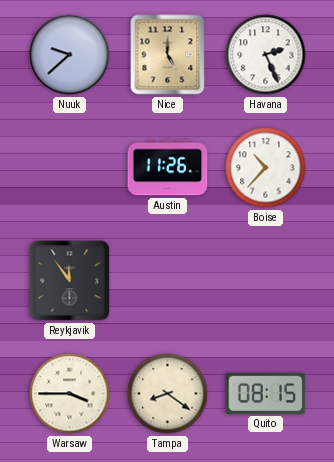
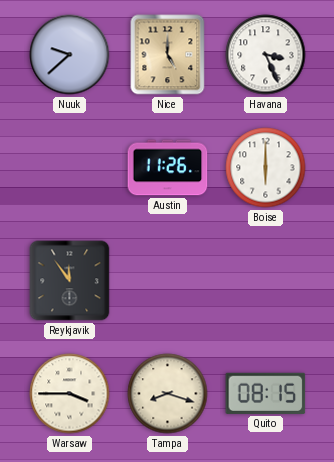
Havana: 2:26 -> 3:26 (266, 55)
Boise: 10:37 -> 6:00 (266, 168)
Tampa: 8:21 -> 8:18 (168, 394)
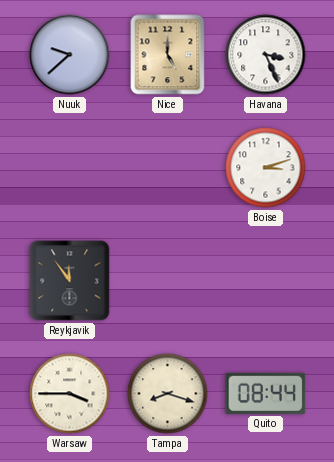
Austin: 11:26 -> none (168, 168)
Boise: 6:00 -> 3:12 (266, 168)
Quito: 08:15 -> 08:44 (266, 393)
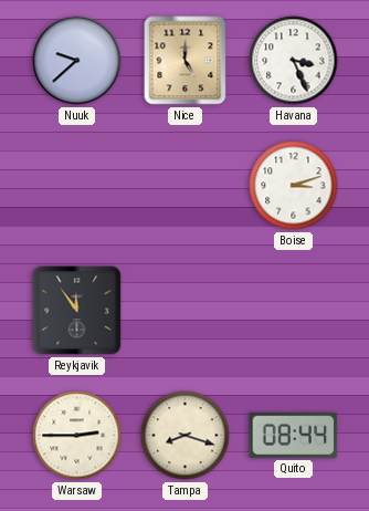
Warsaw: 3:45 -> 2:45 (77, 436)
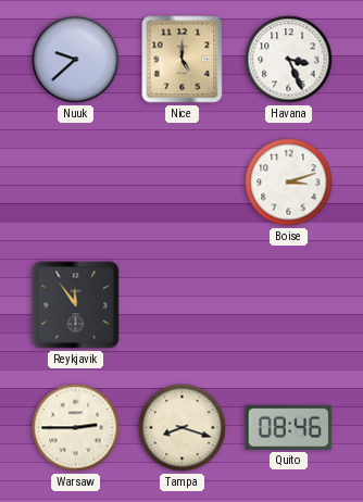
Quito: 08:44 -> 08:46 (289, 427)
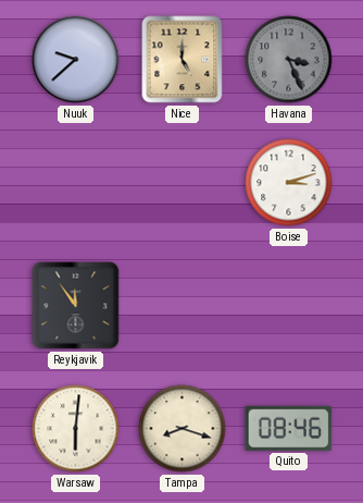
Havana dial: white -> grey (289, 60)
Warsaw: 2:45 -> 6:01 (76, 429)
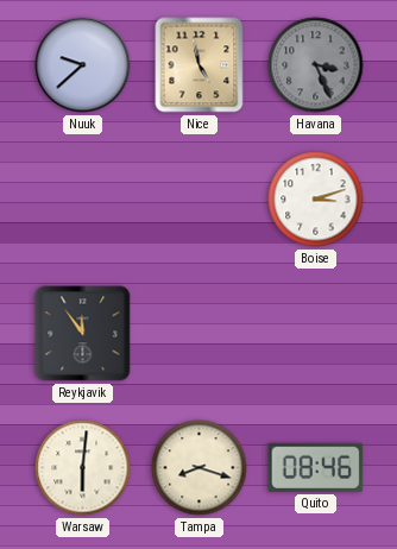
Nice: 5:00 -> 4:58 (200, 65)
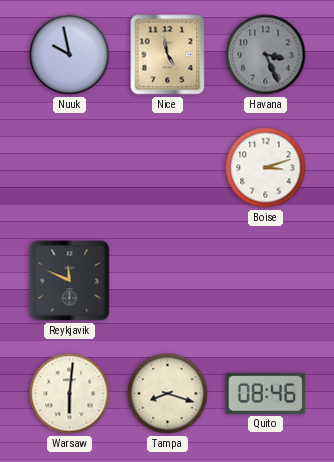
Nuuk: 9:38 -> 9:58 (70, 55)
Reykjavik: 11:54 -> 11:49 (70, 281)
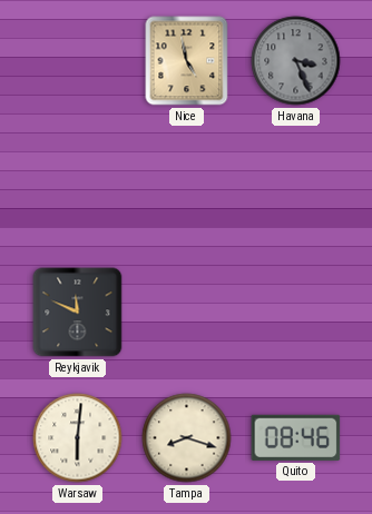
Nuuk: 9:58 -> none (70, 55)
Boise: 3:12 -> none (266, 168)
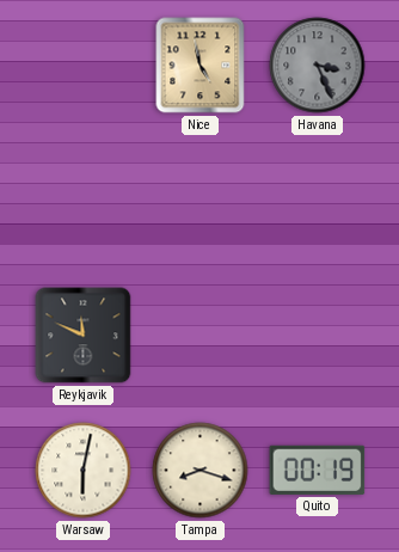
Warsaw: 6:01 -> 6:02 (84, 471)
Quito: 08:46 -> 00:19 (318, 470)
